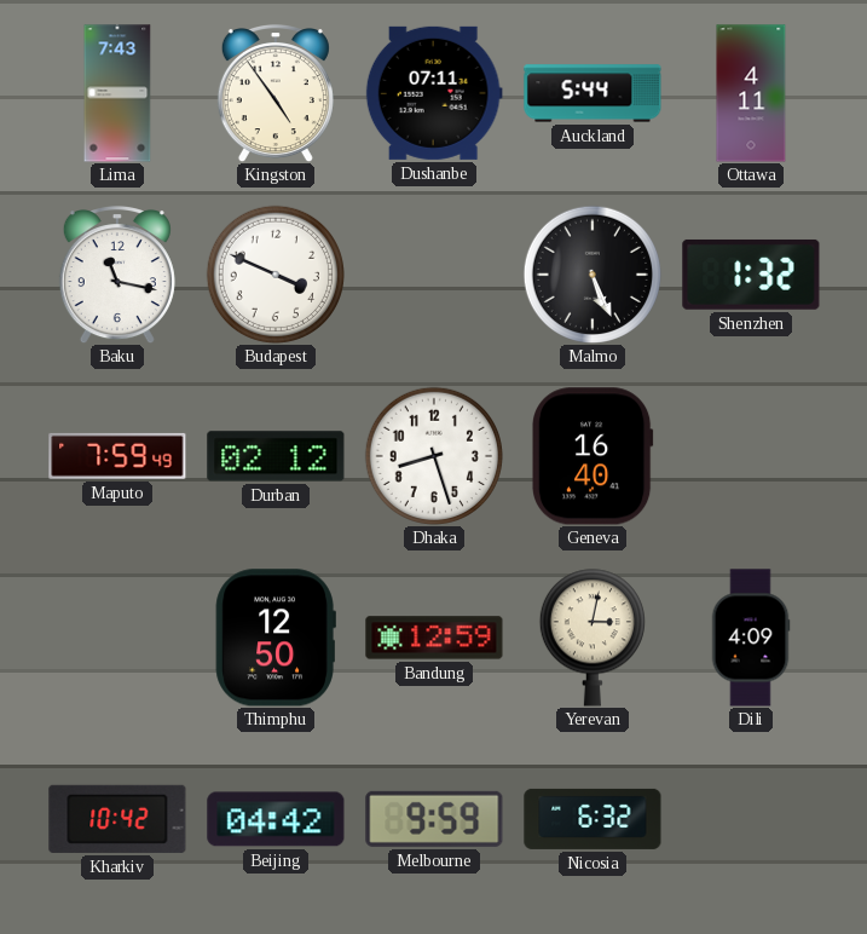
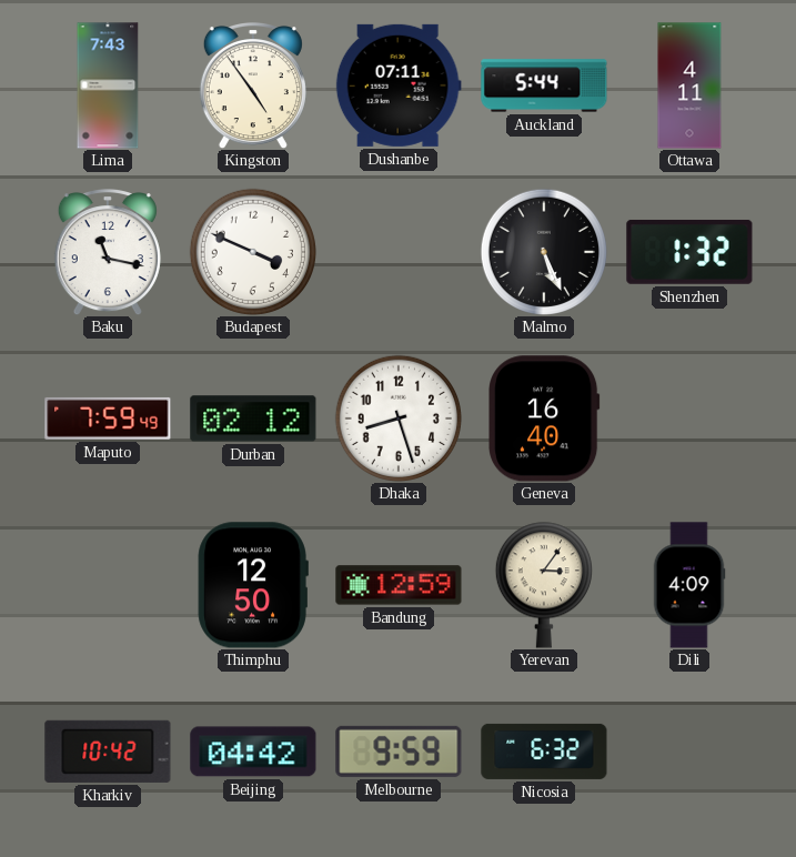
Yerevan: 3:02 -> 3:06 (544, 585)
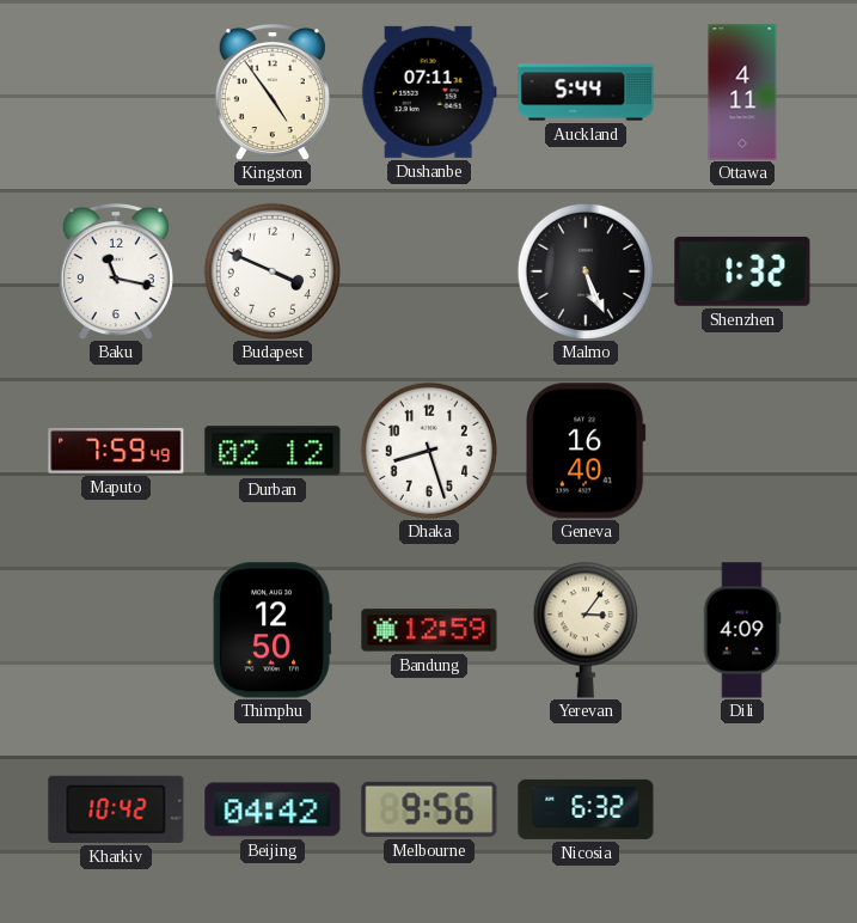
Lima: 7:43 -> none (108, 85)
Melbourne: 9:59 -> 9:56 (429, 809)
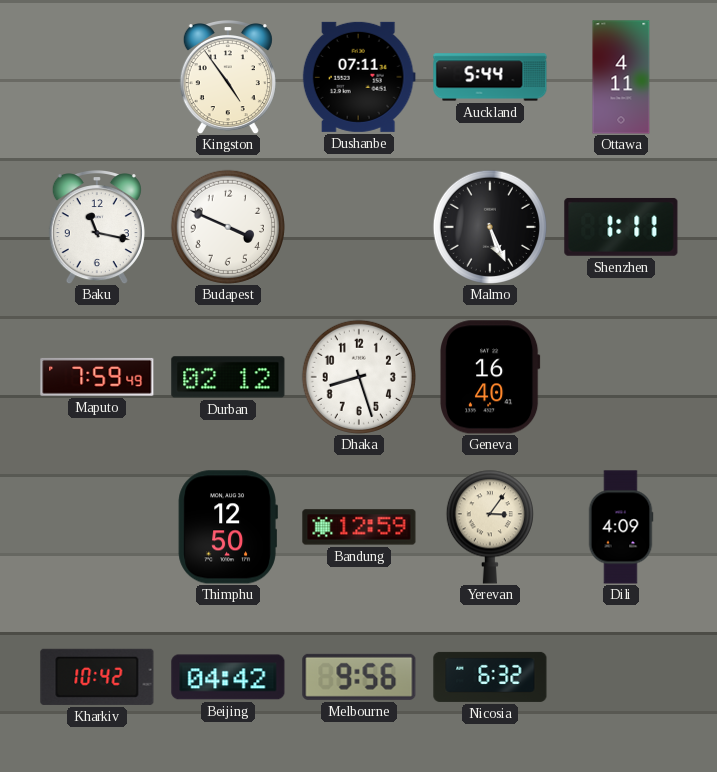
Shenzhen: 1:32 -> 1:11 (621, 227)
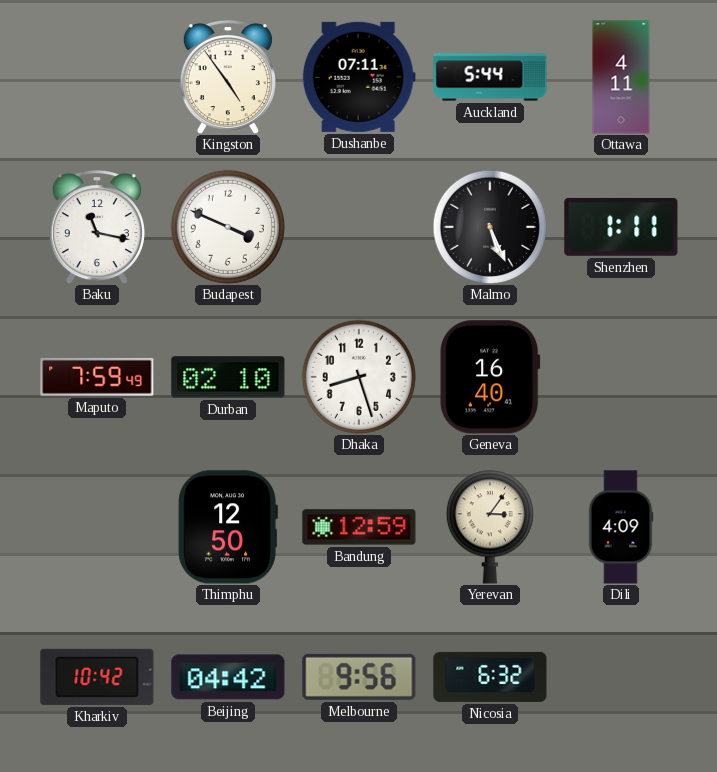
Durban: 02:12 -> 02:10 (228, 377)
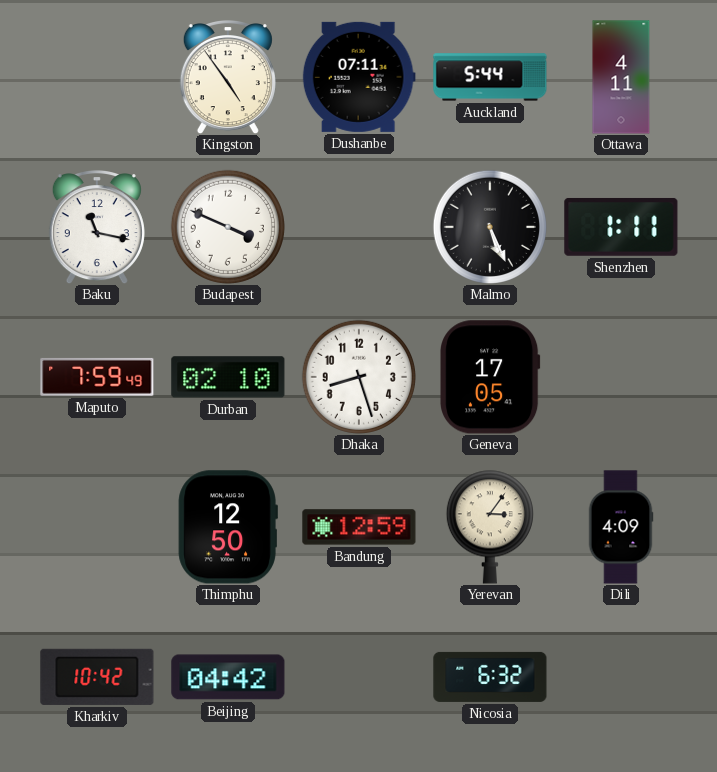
Geneva: 16:40 -> 17:05 (491, 377)
Melbourne: 9:56 -> none (359, 677)
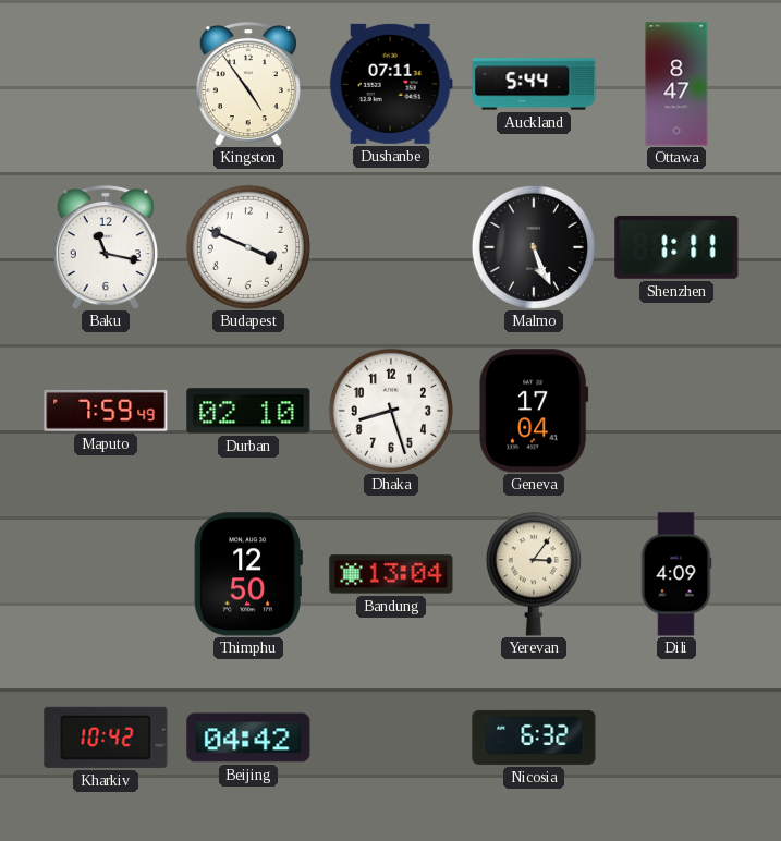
Ottawa: 4:11 -> 8:47 (676, 84)
Geneva: 17:05 -> 17:04 (535, 411)
Bandung: 12:59 -> 13:04 (391, 574)
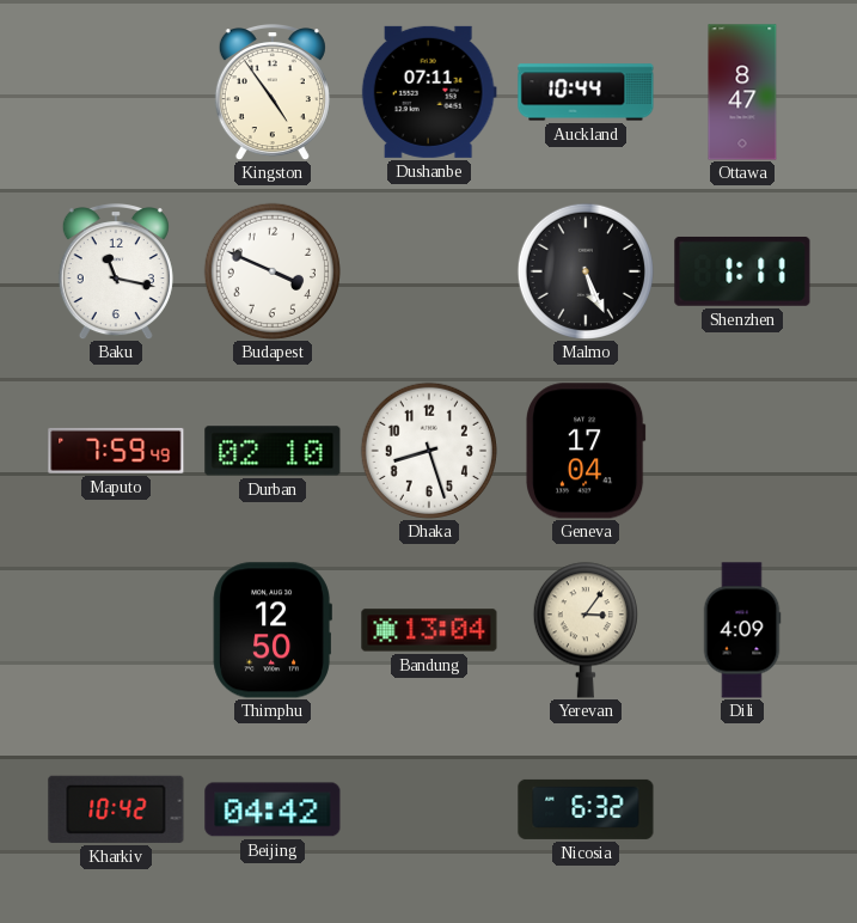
Auckland: 5:44 -> 10:44 (586, 92)
